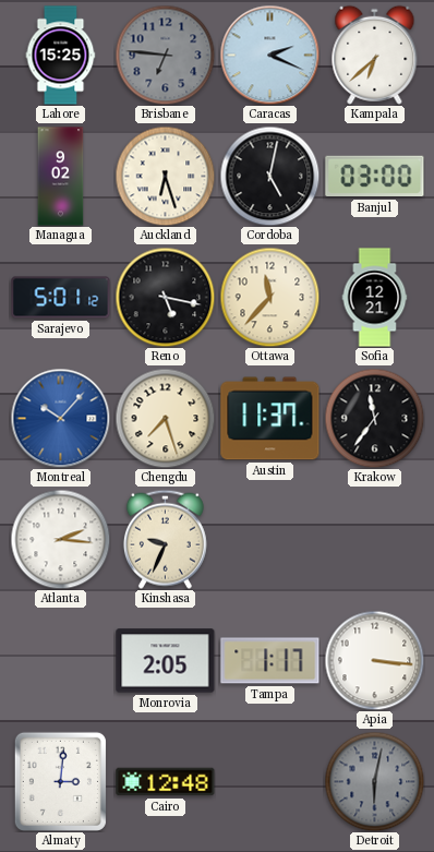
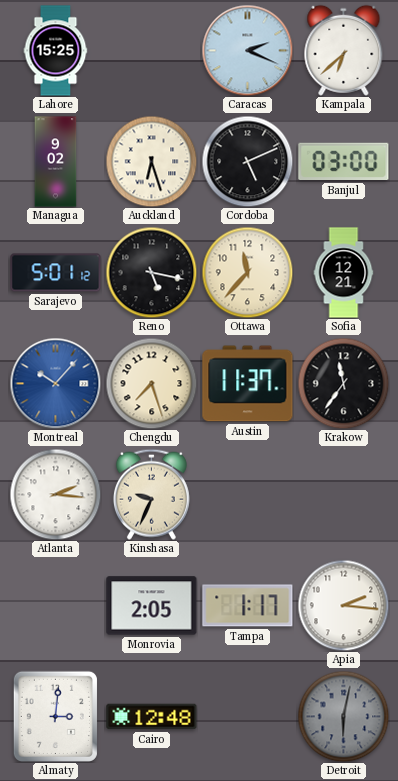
Brisbane: 6:46 -> none (165, 55)
Cordoba: 5:02 -> 5:11 (247, 161)
Apia: 3:16 -> 2:16 (343, 605)
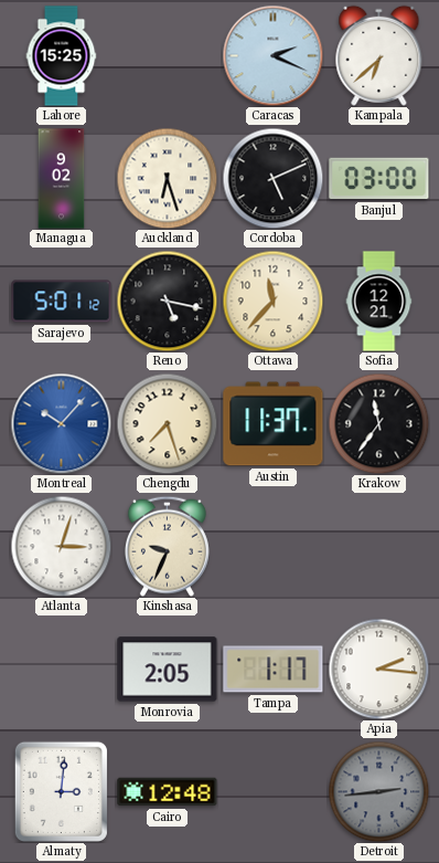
Atlanta: 2:16 -> 3:03 (61, 546)
Detroit: 6:02 -> 2:44 (378, 791)
